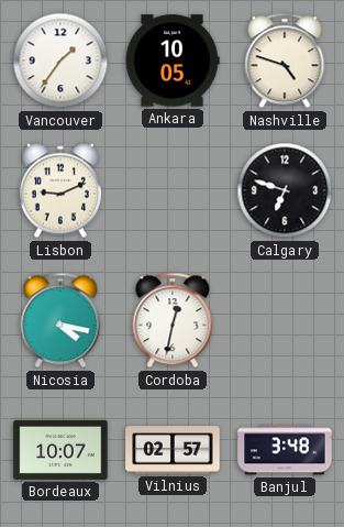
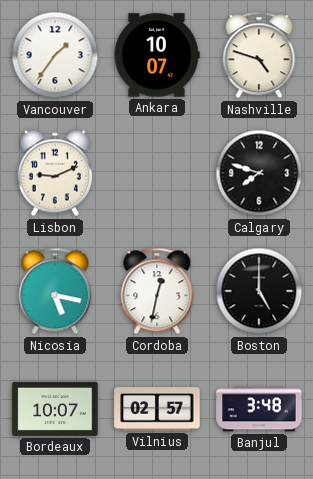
Ankara: 10:05 -> 10:07 (157, 55)
Calgary: 6:48 -> 7:48 (259, 173)
Nicosia: 4:17 -> 5:17 (55, 291)
Boston: none -> 5:00 (259, 291)
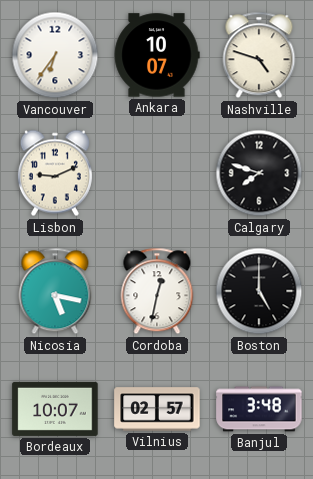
Vancouver: 1:36 -> 6:36 (55, 55)
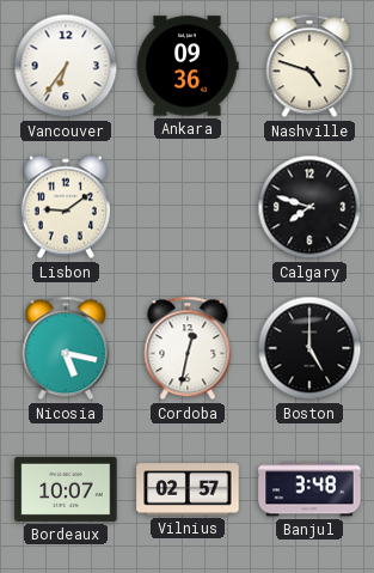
Ankara: 10:07 -> 09:36 (188, 66)
Lisbon: 9:11 -> 9:09 (66, 207)
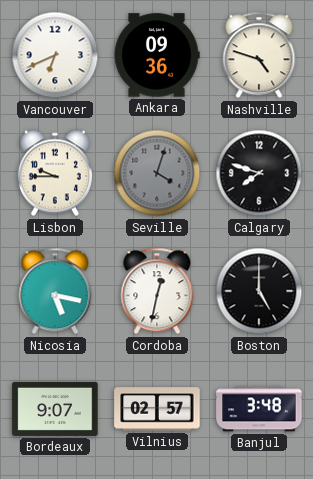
Vancouver: 6:36 -> 6:41 (55, 55)
Lisbon: 9:09 -> 9:45 (55, 173)
Seville: none -> 4:03 (157, 173)
Bordeaux: 10:07 -> 9:07 (55, 409)
